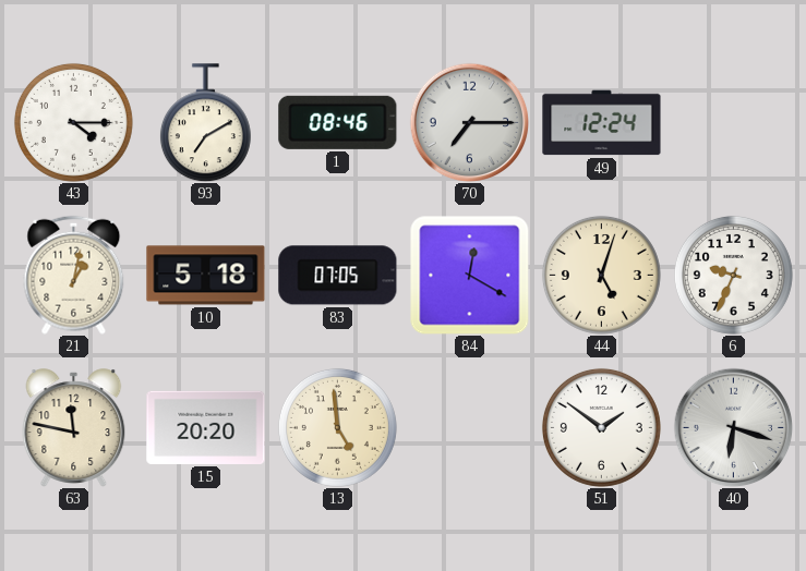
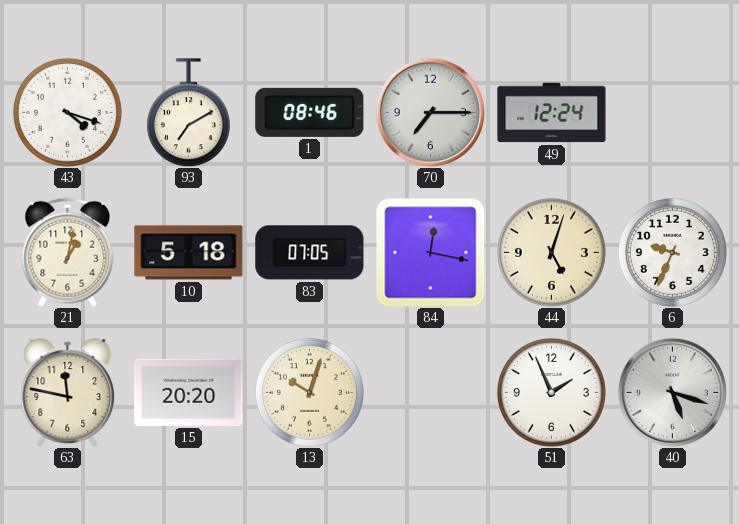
43: 4:15 -> 4:18 (67, 112)
84: 12:20 -> 12:17 (430, 252)
13: 4:59 -> 10:03 (309, 392)
51: 1:51 -> 1:56 (551, 392)
40: 6:18 -> 5:18 (672, 392)
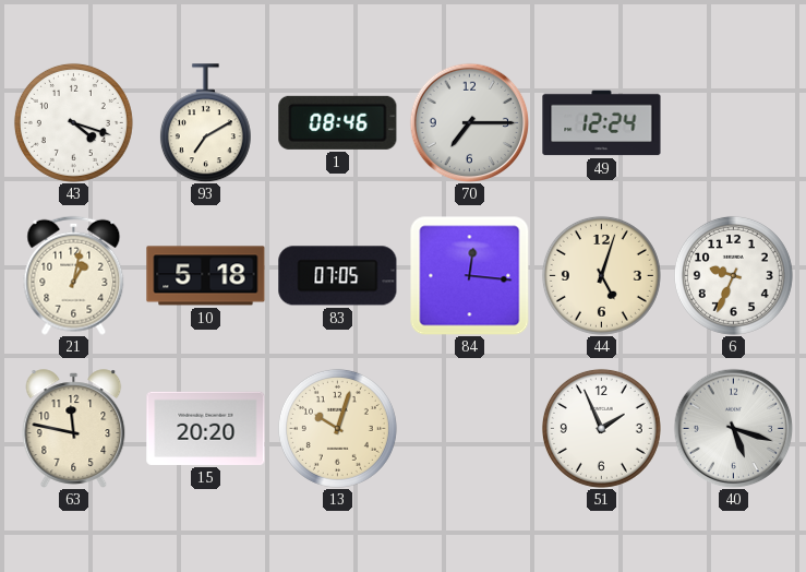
84: 12:17 -> 12:16 (469, 275)
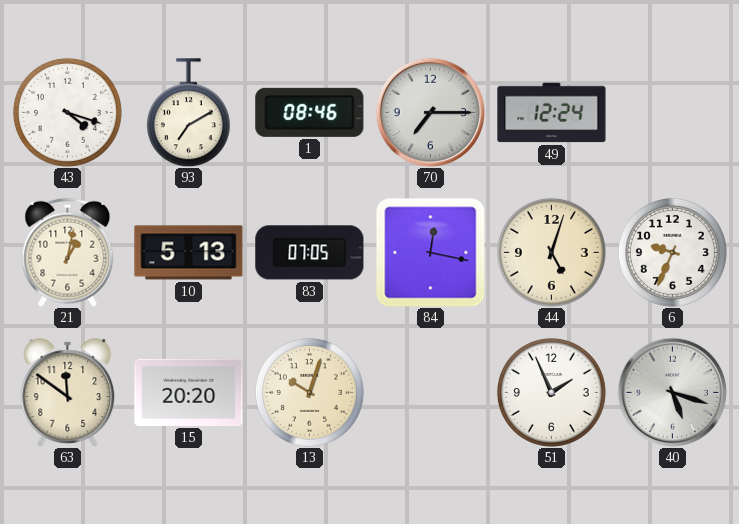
10: 5:18 -> 5:13 (189, 253)
84: 12:16 -> 12:17 (430, 252)
63: 11:47 -> 11:51 (68, 393)
